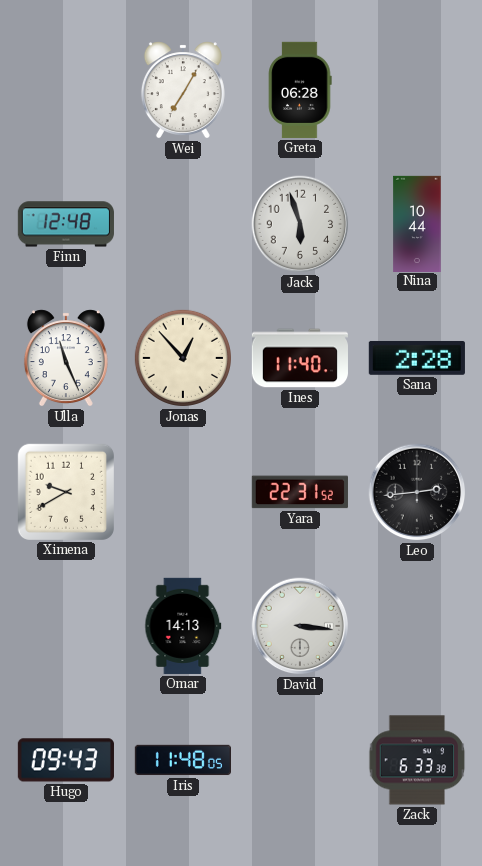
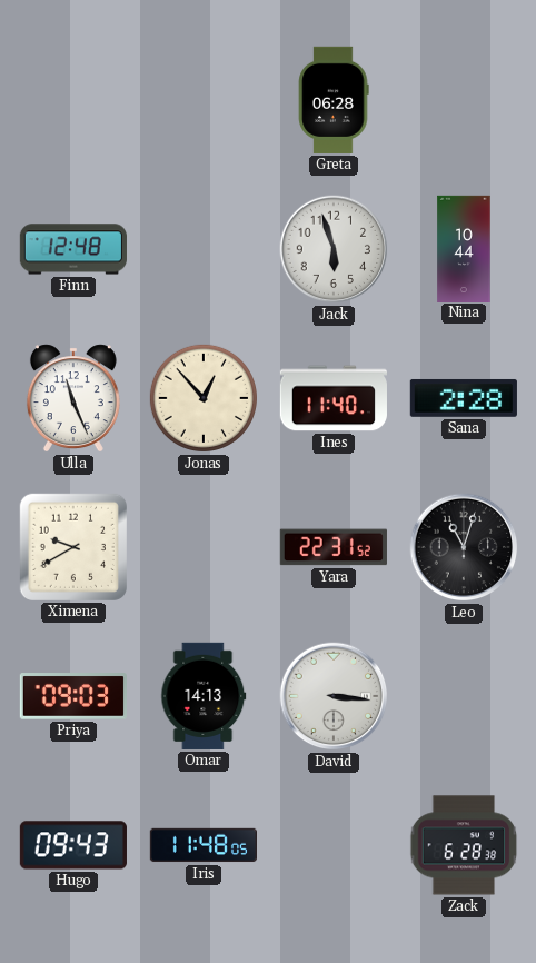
Wei: 7:05 -> none (183, 90)
Leo: 2:44 -> 11:03 (464, 547)
Priya: none -> 09:03 (73, 696)
Zack: 6:33 -> 6:28 (464, 845)
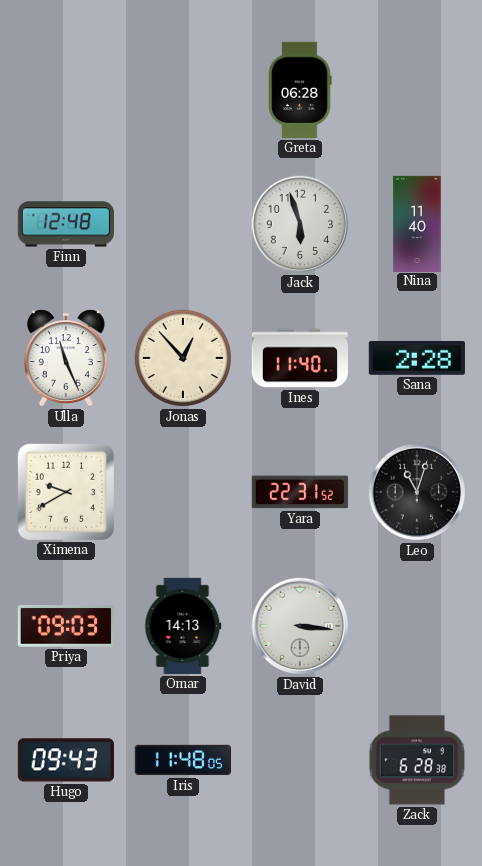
Nina: 10:44 -> 11:40 (417, 223)
